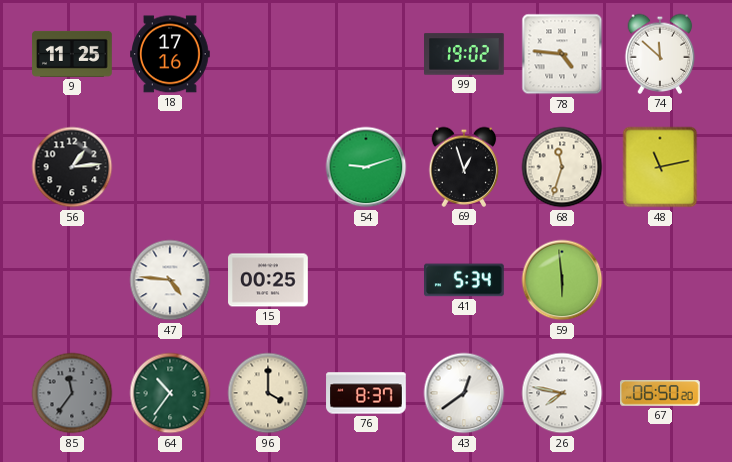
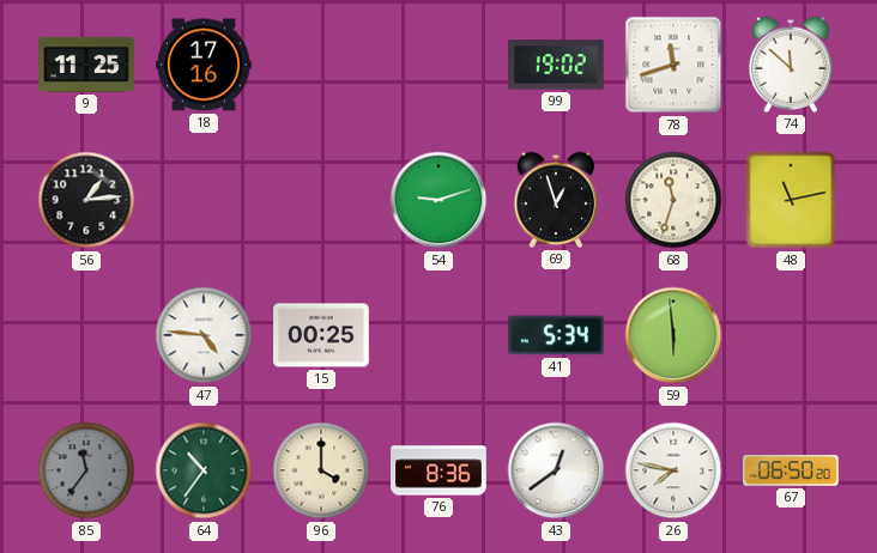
78: 4:46 -> 11:42 (673, 65)
76: 8:37 -> 8:36 (438, 470)
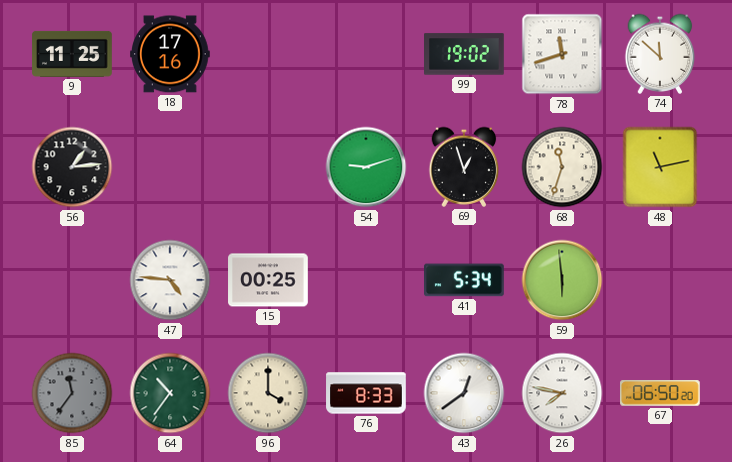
76: 8:36 -> 8:33 (366, 393)
